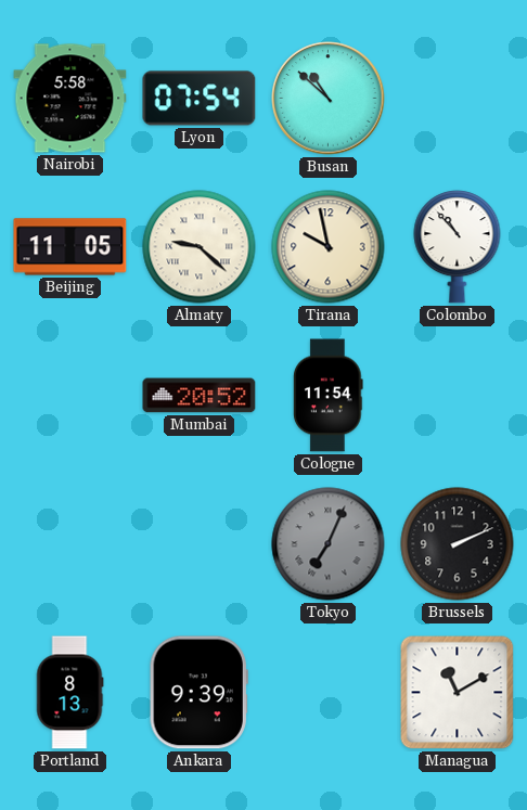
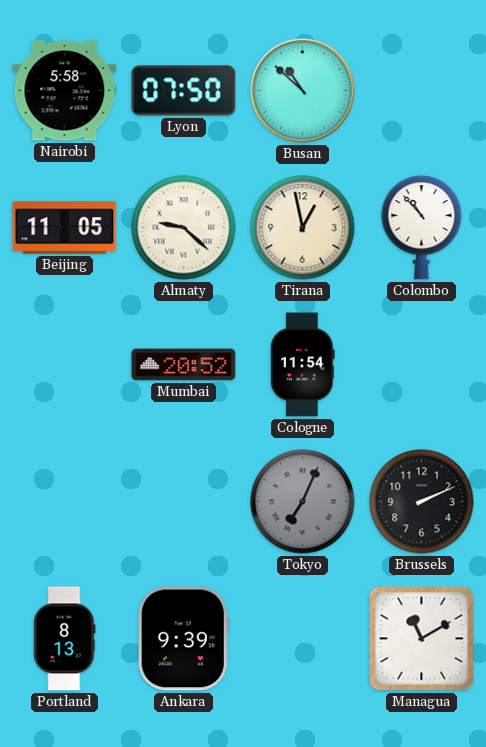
Lyon: 07:54 -> 07:50 (184, 91)
Tirana: 9:58 -> 12:58 (303, 228)
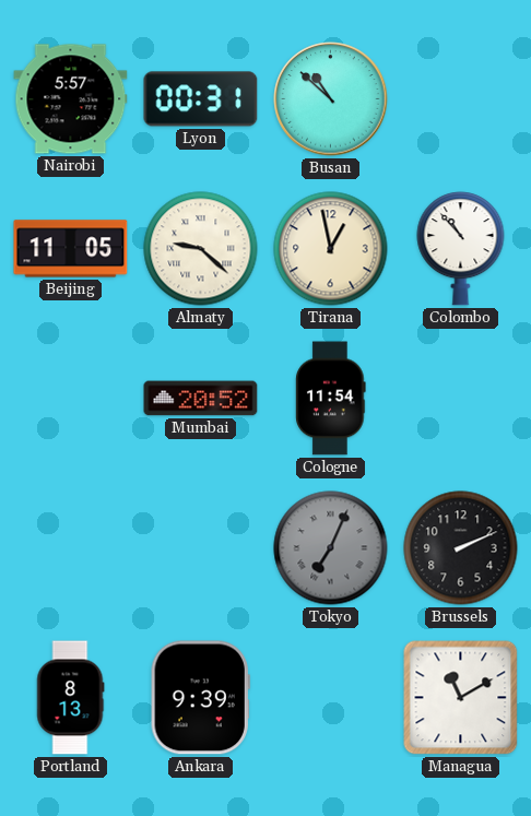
Nairobi: 5:58 -> 5:57 (71, 99)
Lyon: 07:50 -> 00:31 (201, 99)
